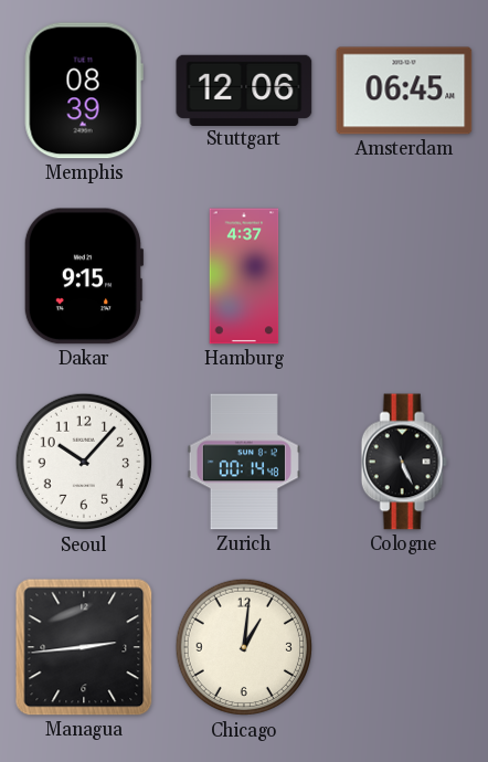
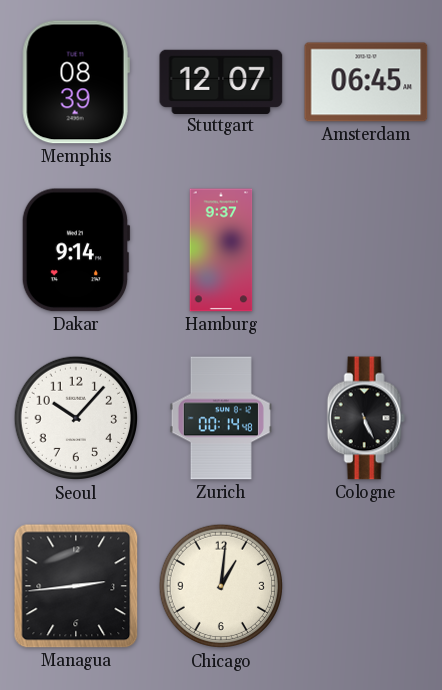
Stuttgart: 12:06 -> 12:07 (221, 81)
Dakar: 9:15 -> 9:14 (76, 250)
Hamburg: 4:37 -> 9:37 (221, 250)
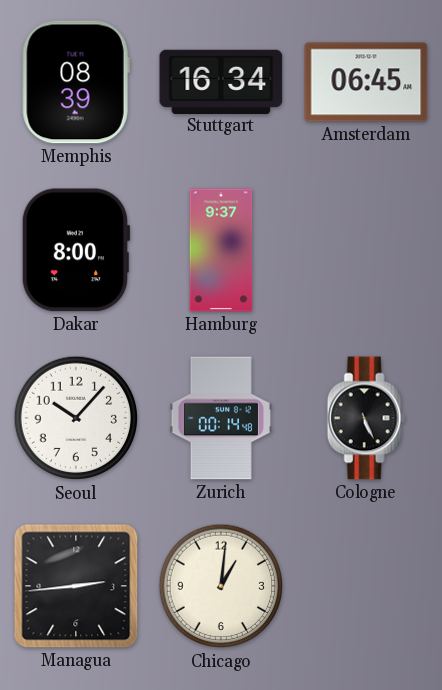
Stuttgart: 12:07 -> 16:34 (221, 81)
Dakar: 9:14 -> 8:00 (76, 250)
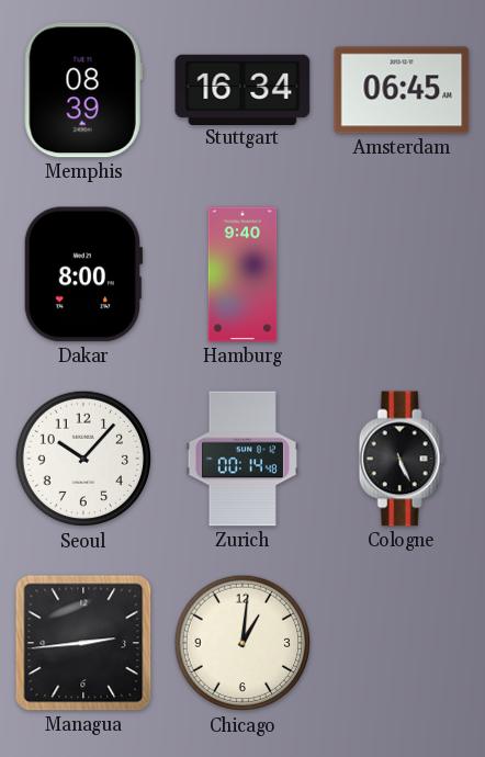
Hamburg: 9:37 -> 9:40 (243, 274)
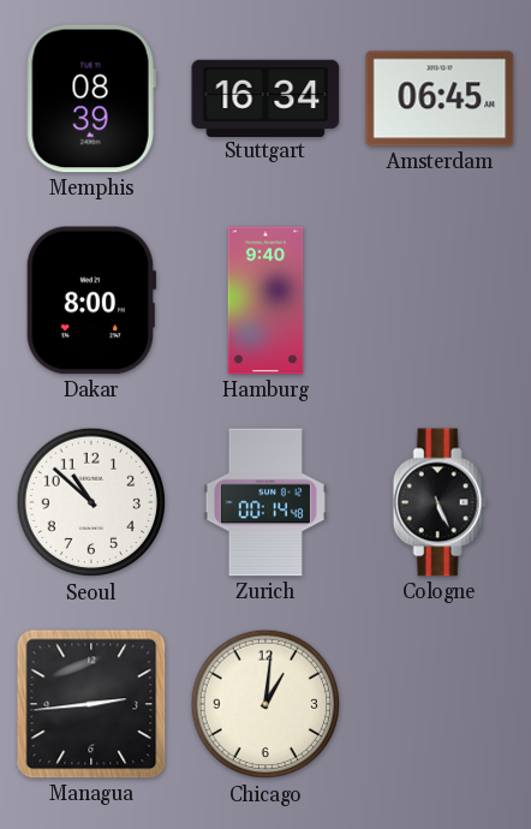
Seoul: 10:07 -> 10:52 (91, 502)
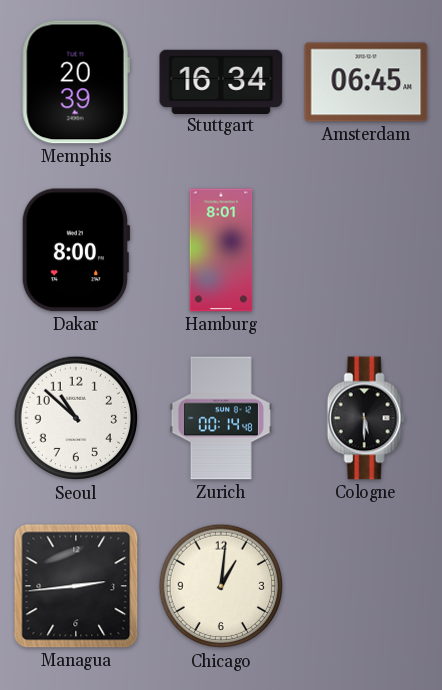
Memphis: 08:39 -> 20:39 (76, 82)
Hamburg: 9:40 -> 8:01 (221, 250)
Cologne: 5:26 -> 5:30 (366, 418)
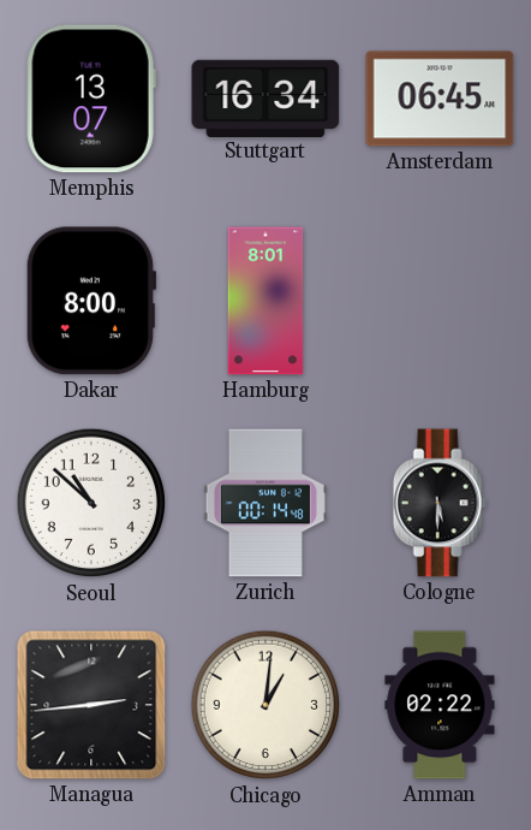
Memphis: 20:39 -> 13:07 (91, 99)
Amman: none -> 02:22 (440, 705)
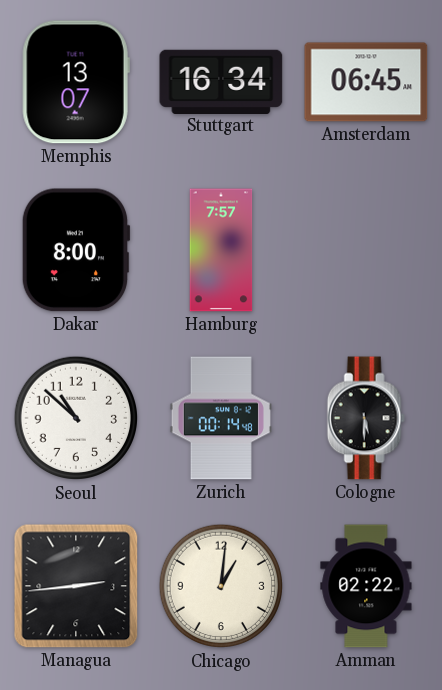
Hamburg: 8:01 -> 7:57 (221, 250)
